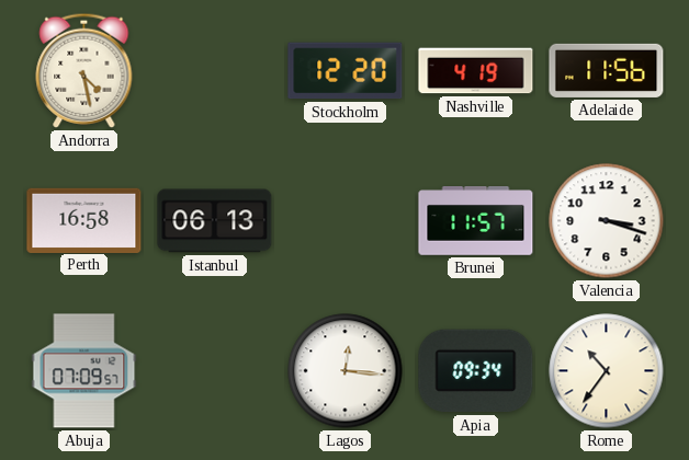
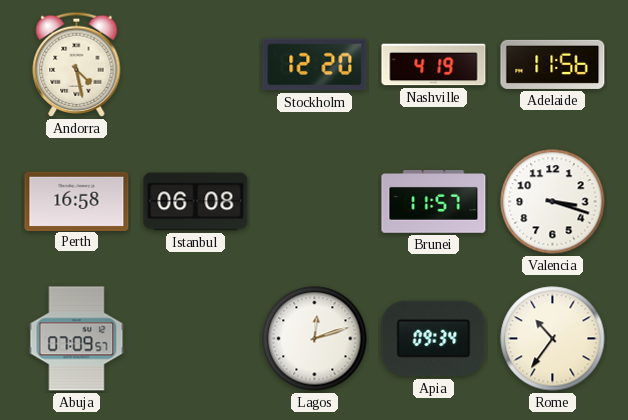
Istanbul: 06:13 -> 06:08 (196, 202)
Lagos: 12:16 -> 12:12 (315, 339)
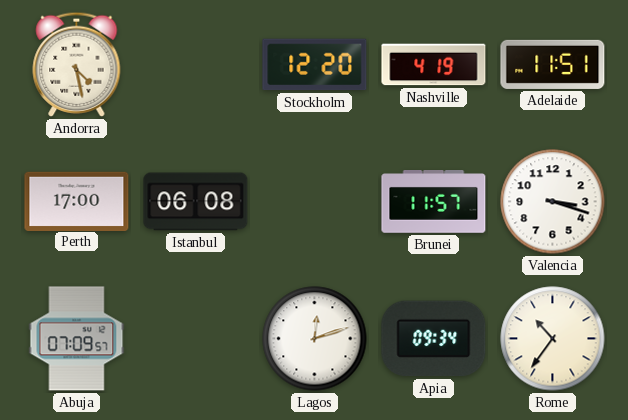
Adelaide: 11:56 -> 11:51 (553, 64)
Perth: 16:58 -> 17:00 (77, 201)
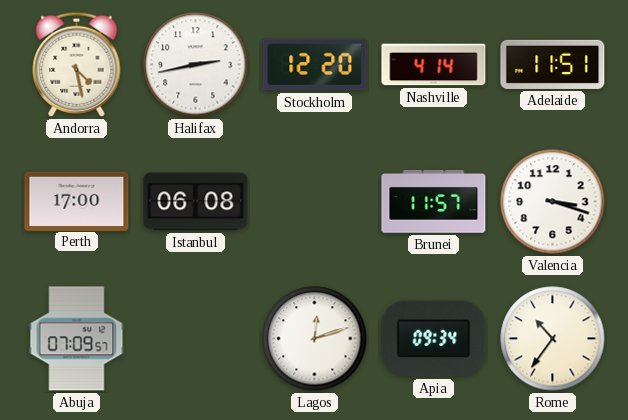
Halifax: none -> 2:43 (196, 65)
Nashville: 4:19 -> 4:14 (434, 65)
